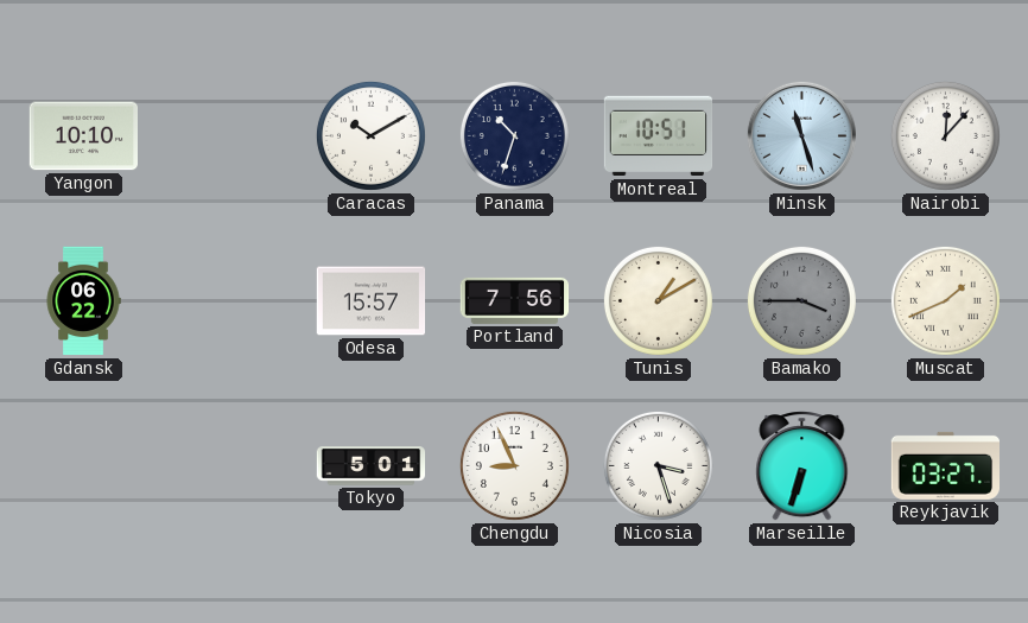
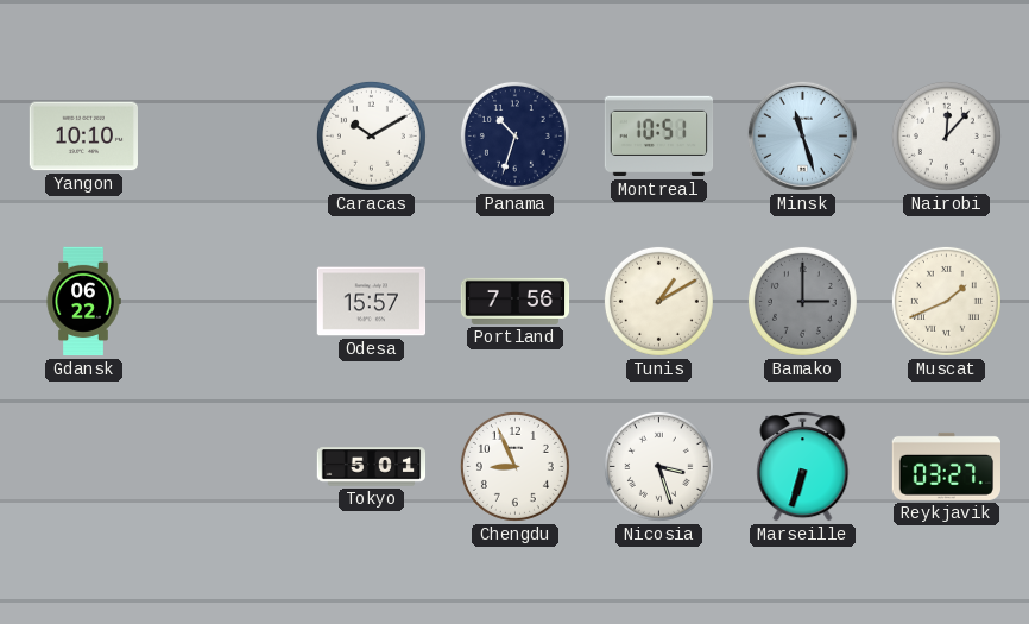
Bamako: 3:45 -> 3:00 (802, 301)
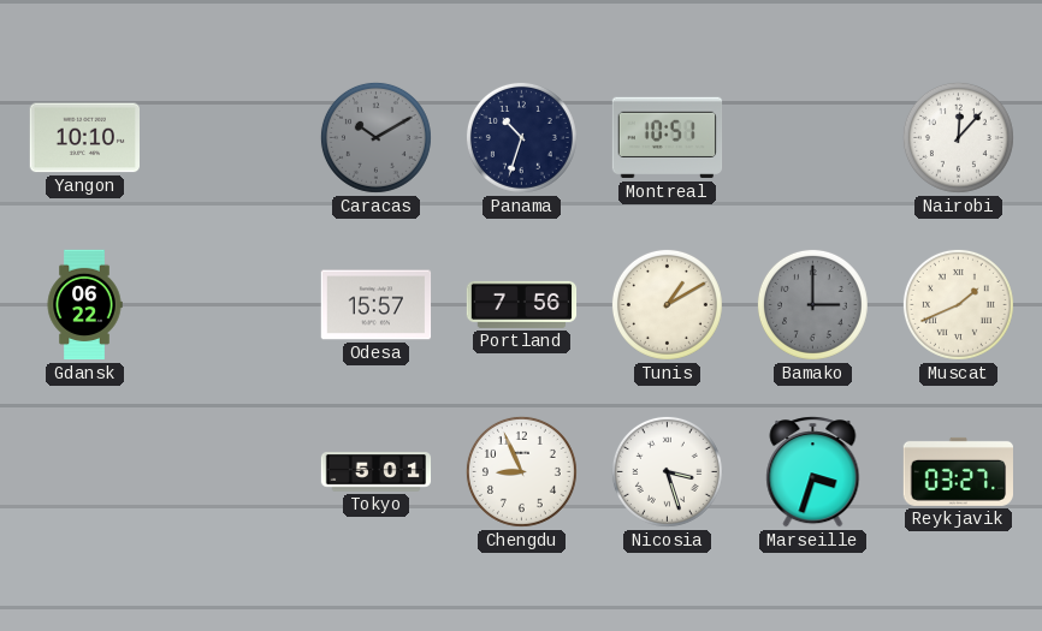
Caracas dial: white -> grey (375, 137)
Minsk: 11:27 -> none (802, 135)
Marseille: 6:33 -> 3:33 (813, 472)
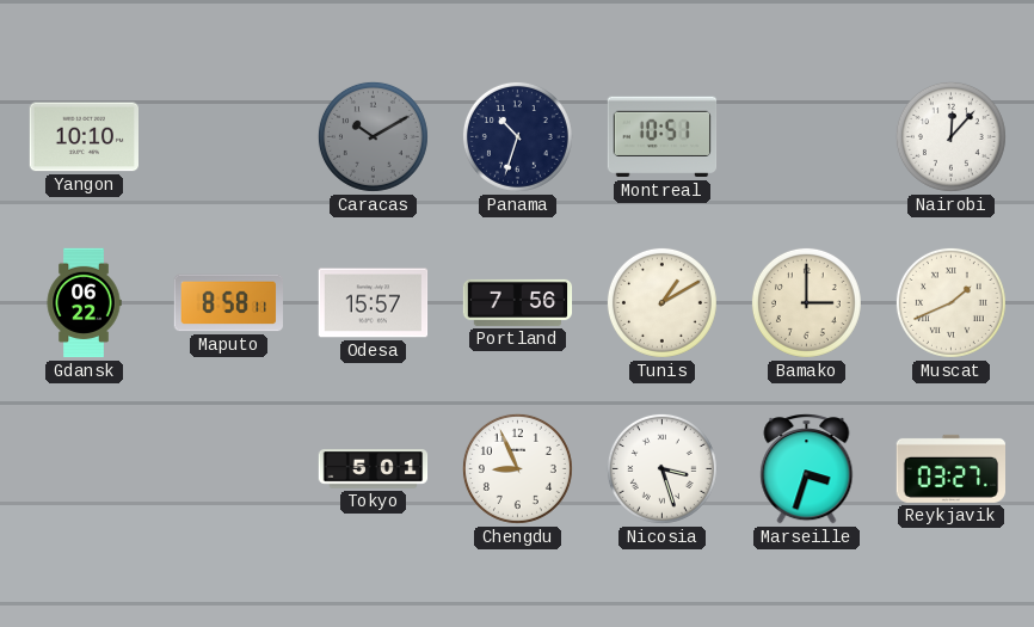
Maputo: none -> 8:58 (228, 303)
Bamako dial: grey -> cream (806, 302)
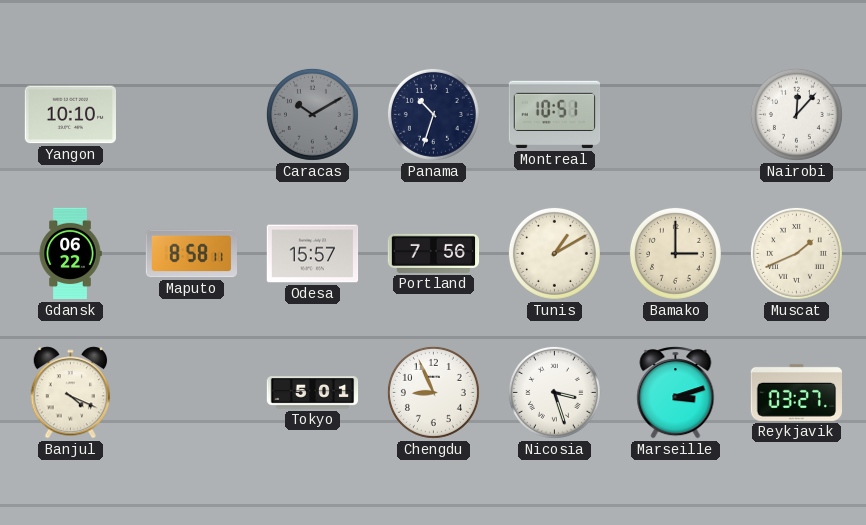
Banjul: none -> 4:19 (71, 393)
Marseille: 3:33 -> 3:12 (676, 393)
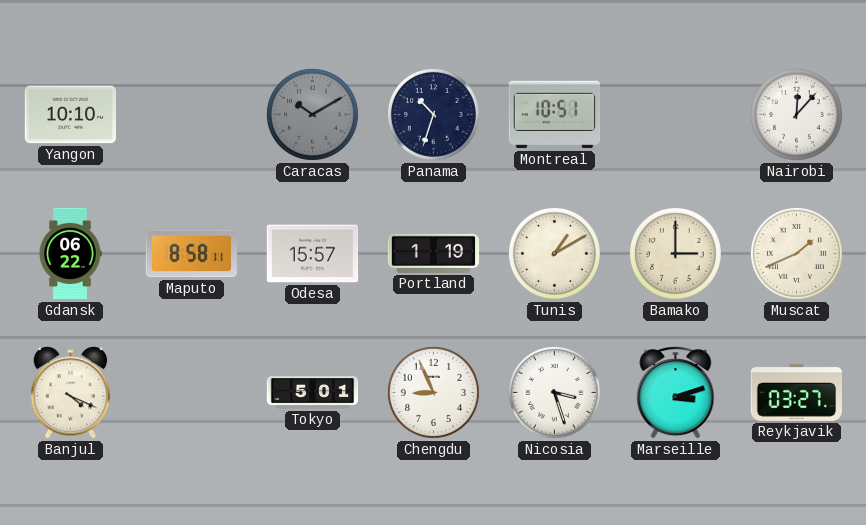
Portland: 7:56 -> 1:19 (434, 253)
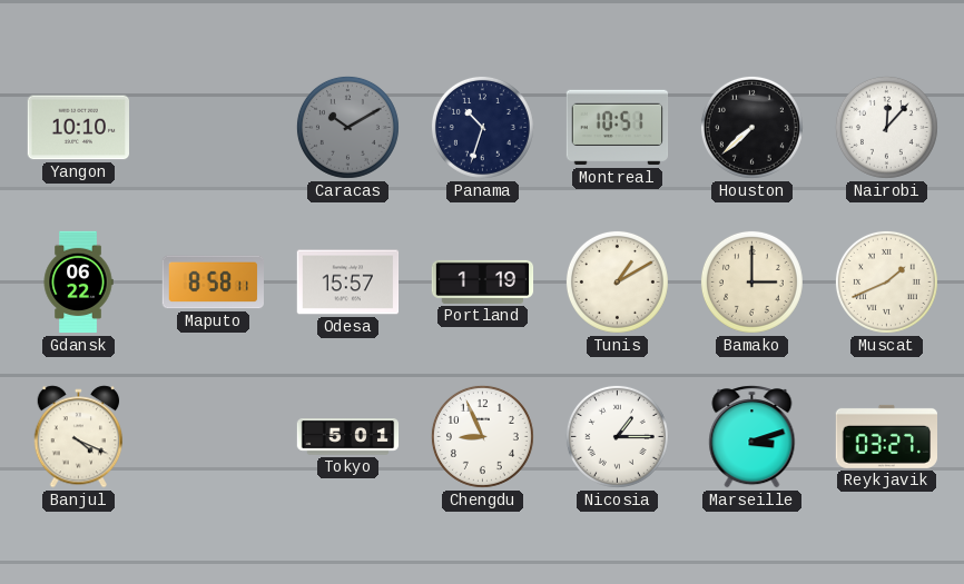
Houston: none -> 7:38 (751, 127)
Nicosia: 3:27 -> 1:15 (617, 436)
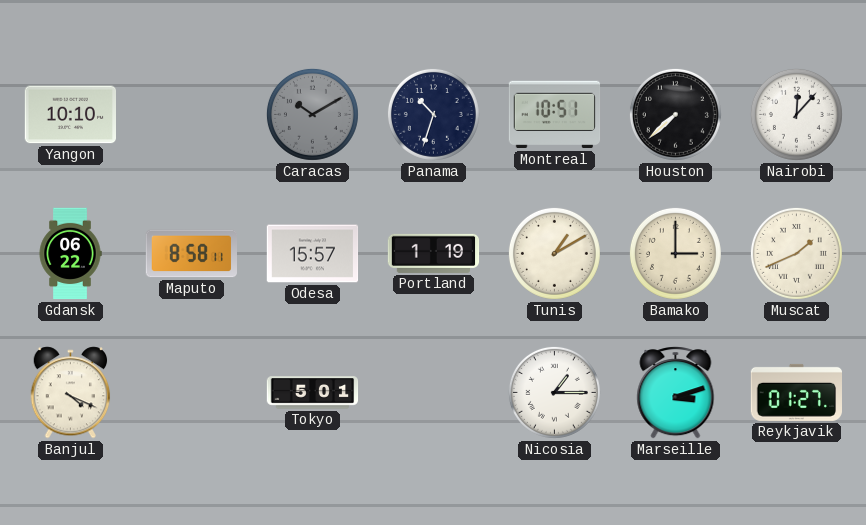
Chengdu: 8:56 -> none (482, 436)
Reykjavik: 03:27 -> 01:27 (796, 392)
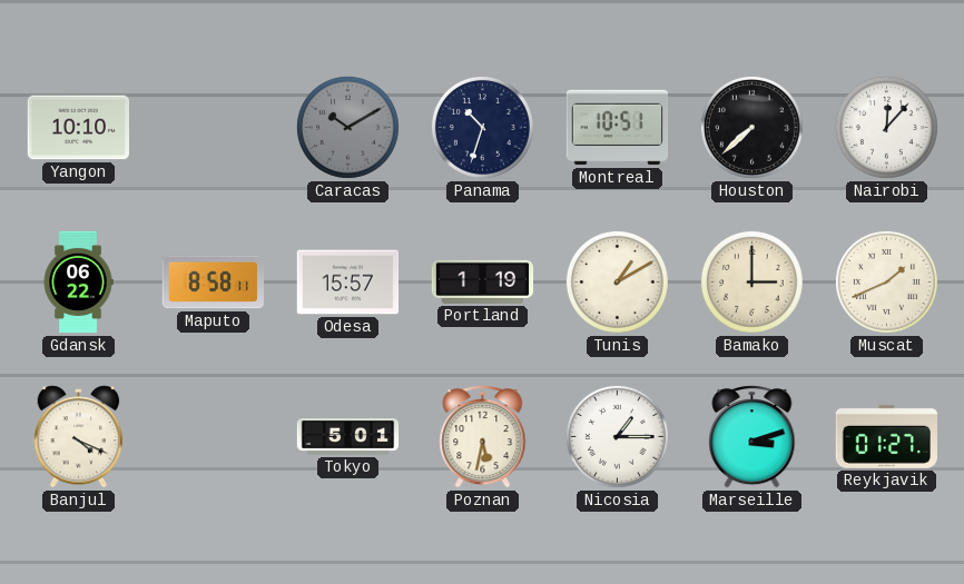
Poznan: none -> 5:32 (483, 437)
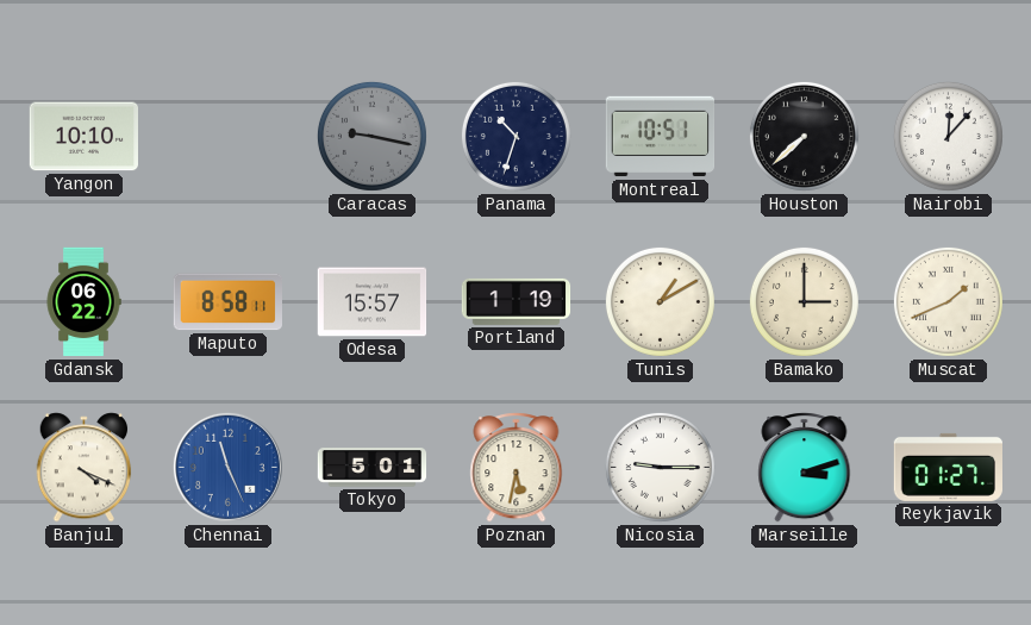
Caracas: 10:10 -> 9:17 (371, 136)
Chennai: none -> 11:26 (227, 467)
Nicosia: 1:15 -> 9:15 (660, 467)
